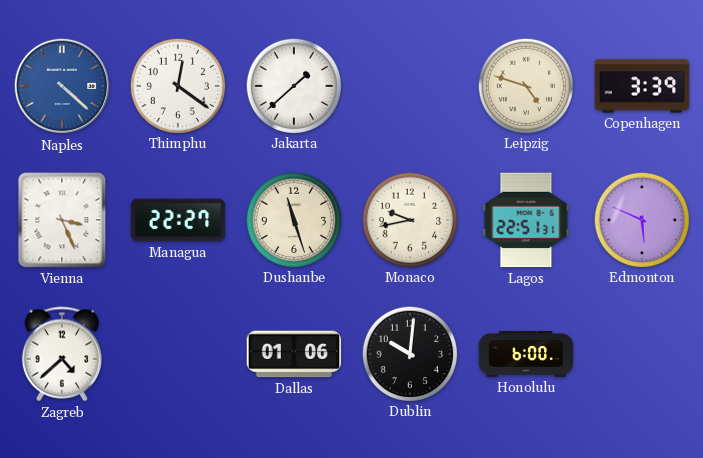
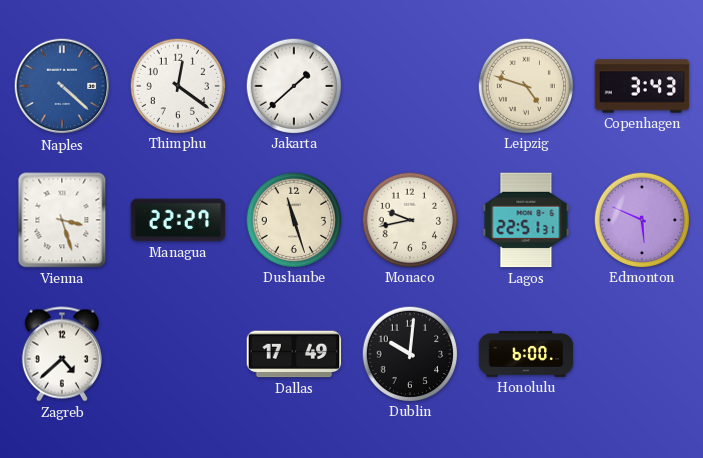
Copenhagen: 3:39 -> 3:43 (642, 86)
Vienna: 3:26 -> 3:27 (62, 220)
Dallas: 01:06 -> 17:49 (294, 354)
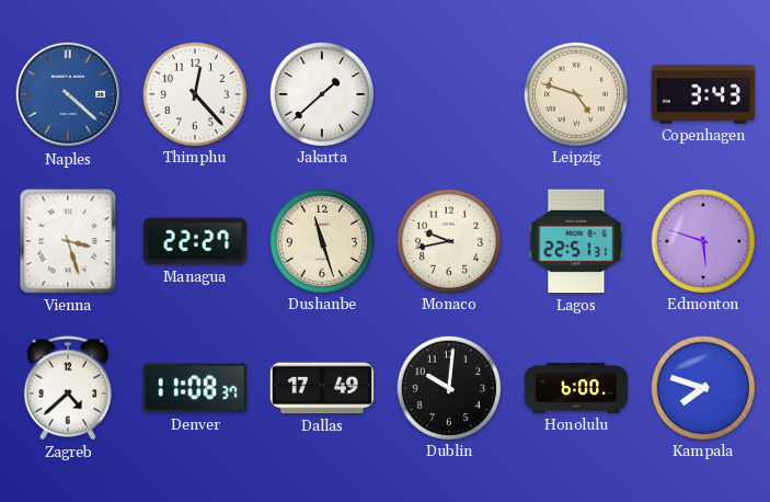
Thimphu: 12:21 -> 12:23 (194, 93)
Edmonton: 5:49 -> 5:48 (702, 240)
Denver: none -> 11:08 (195, 388)
Kampala: none -> 7:48 (702, 387)
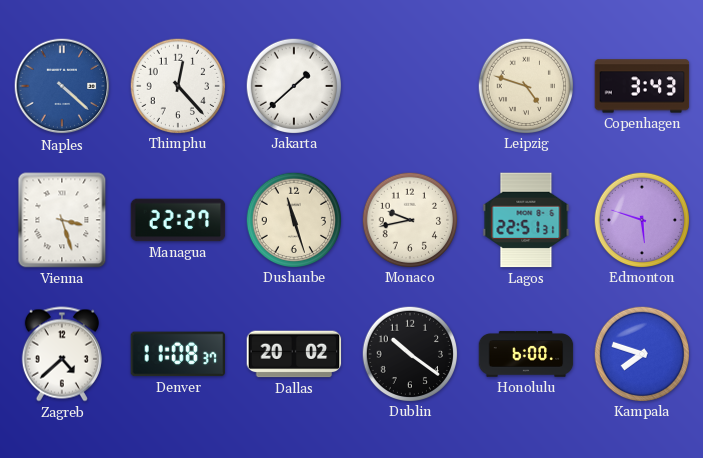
Dallas: 17:49 -> 20:02 (294, 354)
Dublin: 10:01 -> 10:21 (409, 353)
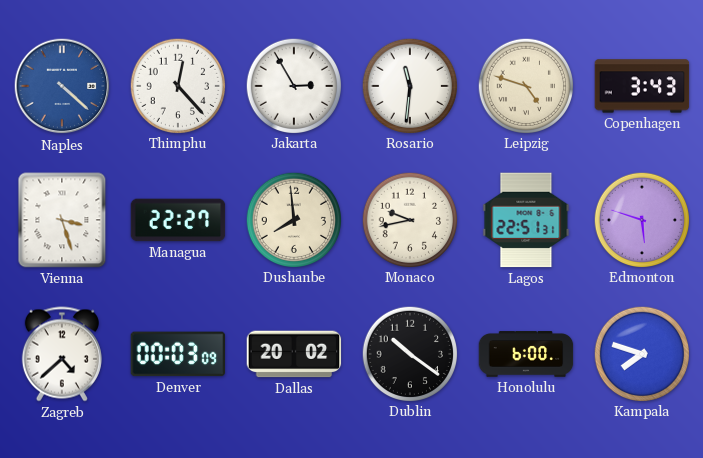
Jakarta: 1:38 -> 2:55 (293, 85)
Rosario: none -> 11:31 (409, 85)
Dushanbe: 11:27 -> 7:59 (293, 219)
Denver: 11:08 -> 00:03 (178, 354)
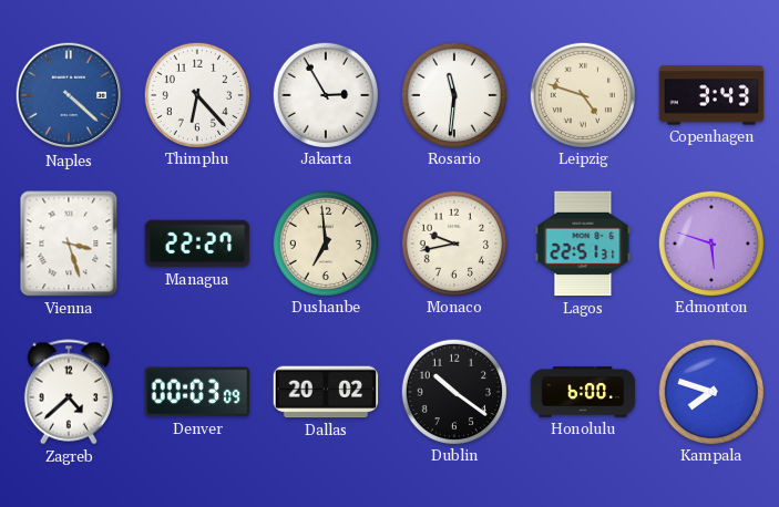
Thimphu: 12:23 -> 6:23 (196, 94)
Dushanbe: 7:59 -> 6:59 (325, 242)
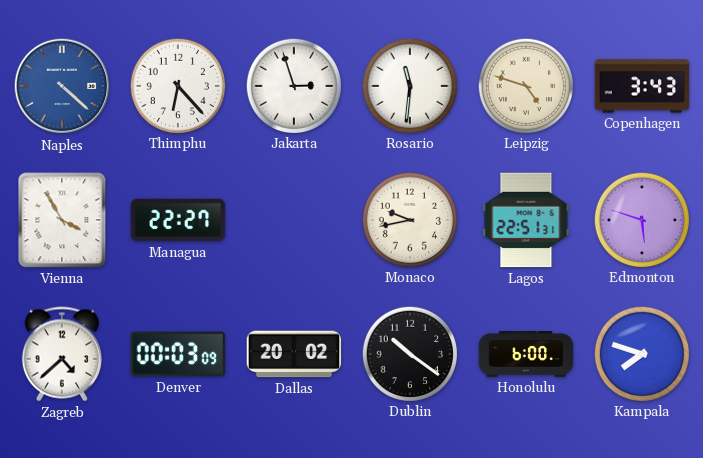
Jakarta: 2:55 -> 2:57 (293, 85)
Vienna: 3:27 -> 3:55 (62, 220)
Dushanbe: 6:59 -> none (325, 242)
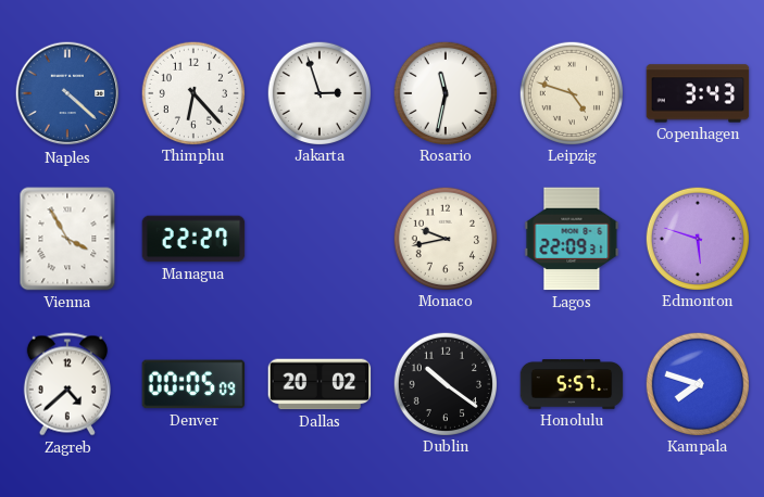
Rosario: 11:31 -> 11:32 (444, 92)
Lagos: 22:51 -> 22:09 (572, 239)
Denver: 00:03 -> 00:05 (193, 384)
Honolulu: 6:00 -> 5:57 (572, 384)
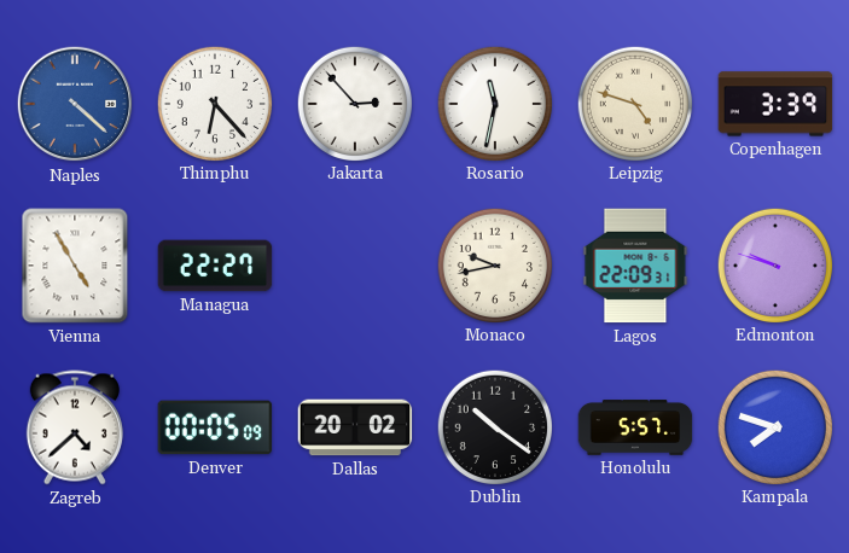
Jakarta: 2:57 -> 2:53 (354, 103)
Copenhagen: 3:43 -> 3:39 (775, 104)
Vienna: 3:55 -> 4:55 (75, 266)
Edmonton: 5:48 -> 9:48 (774, 264)
